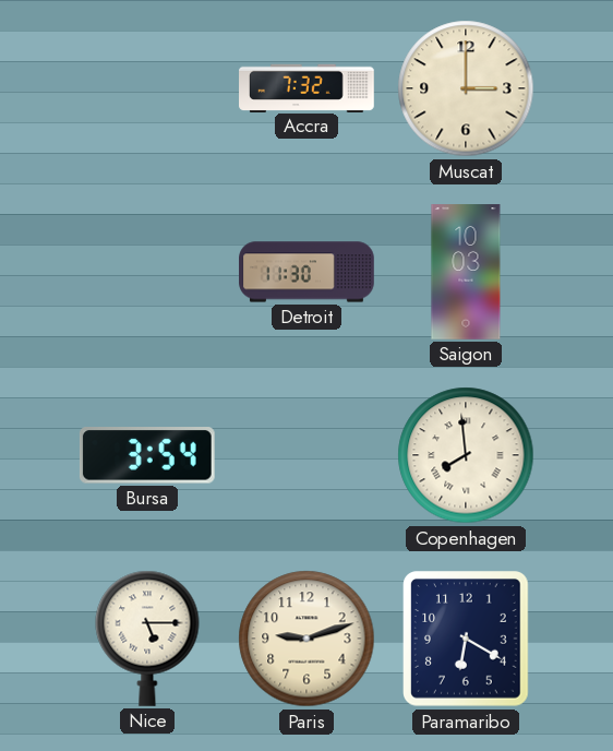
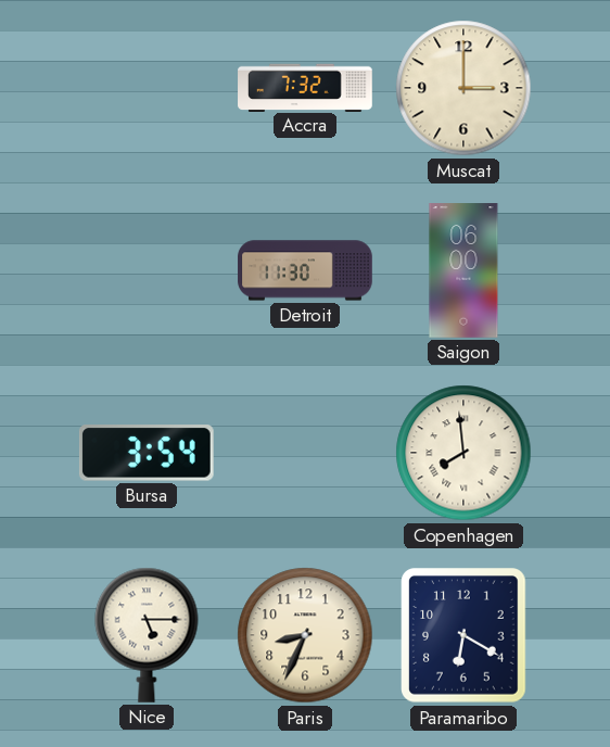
Saigon: 10:03 -> 06:00 (463, 270)
Paris: 9:12 -> 8:34 (305, 635)
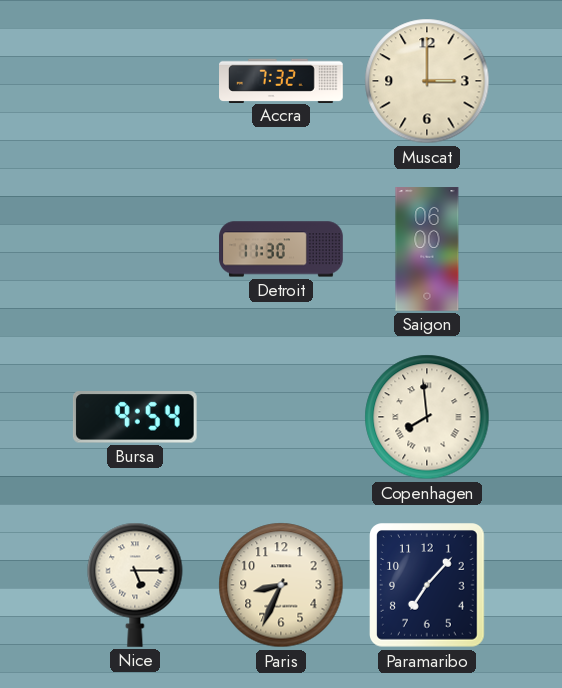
Bursa: 3:54 -> 9:54 (135, 417)
Paramaribo: 6:20 -> 7:07 (428, 585)
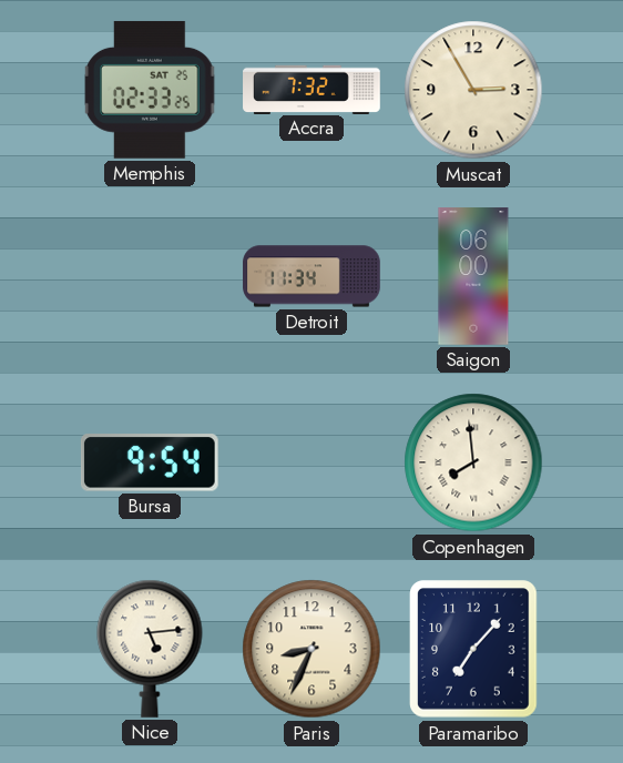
Memphis: none -> 02:33 (150, 90)
Muscat: 3:00 -> 2:55 (473, 90)
Detroit: 11:30 -> 11:34 (311, 276)
Nice: 5:15 -> 5:14 (150, 649)
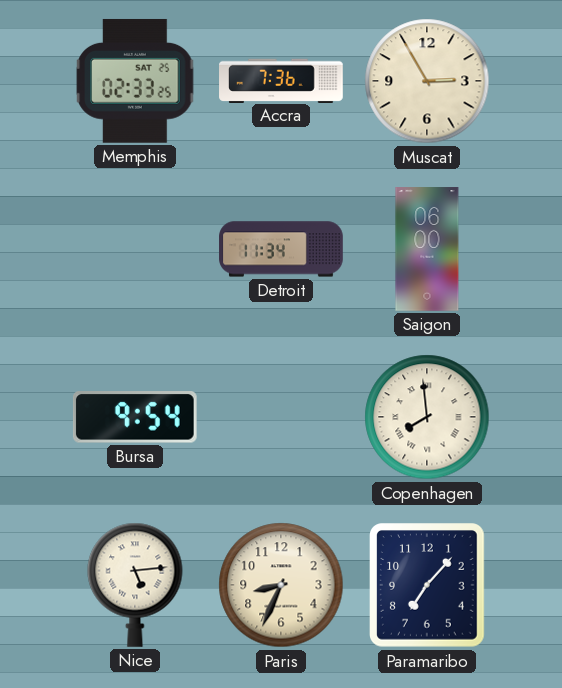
Accra: 7:32 -> 7:36 (281, 80)
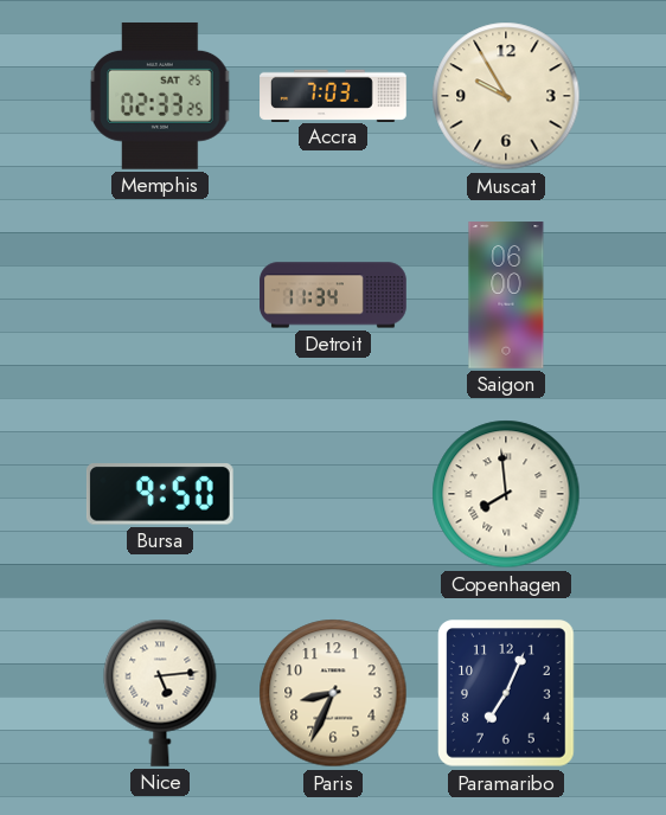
Accra: 7:36 -> 7:03 (333, 95)
Muscat: 2:55 -> 9:55 (506, 96)
Bursa: 9:54 -> 9:50 (160, 494)
Paramaribo: 7:07 -> 7:04 (507, 693)
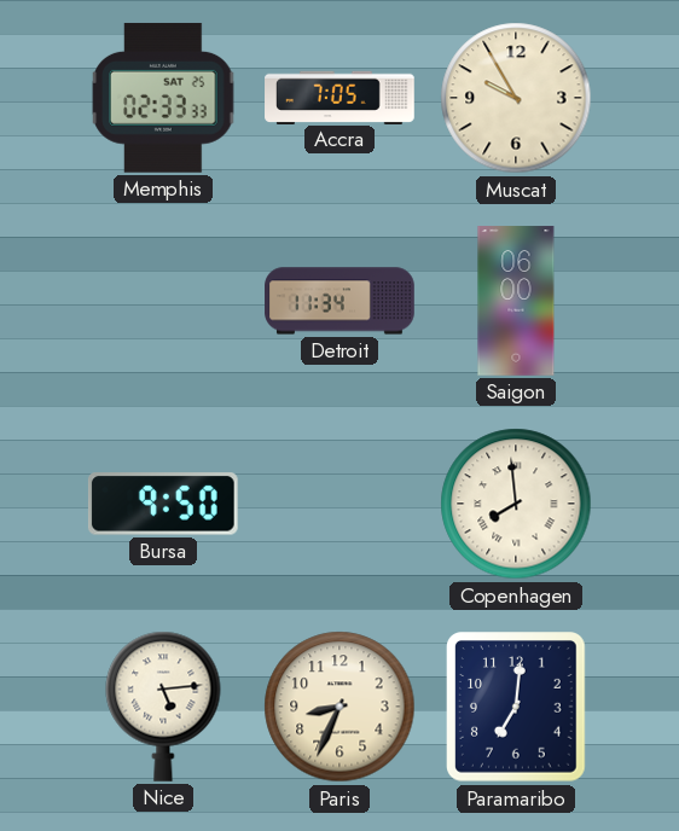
Memphis: 02:33:25 -> 02:33:33 (163, 98)
Accra: 7:03 -> 7:05 (339, 97)
Paramaribo: 7:04 -> 7:01 (517, 707)
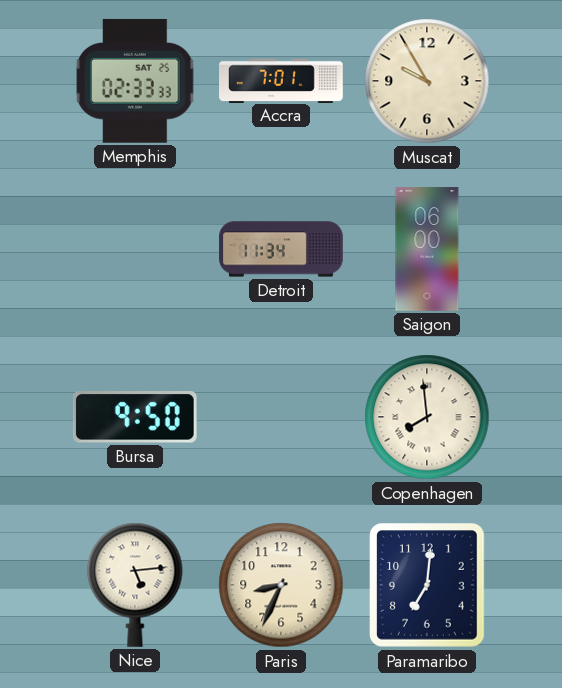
Accra: 7:05 -> 7:01 (281, 80)
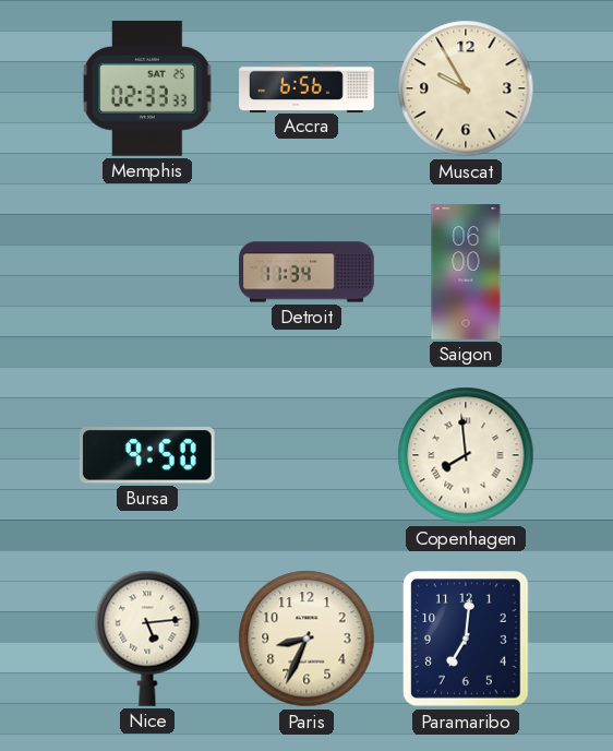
Accra: 7:01 -> 6:56 (306, 87)
